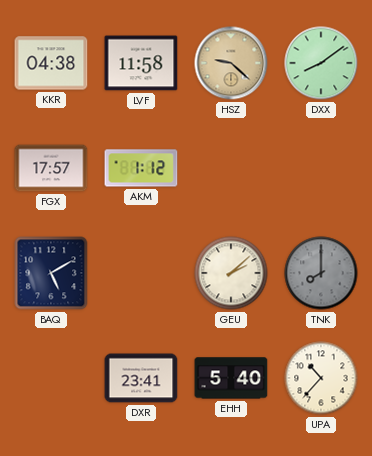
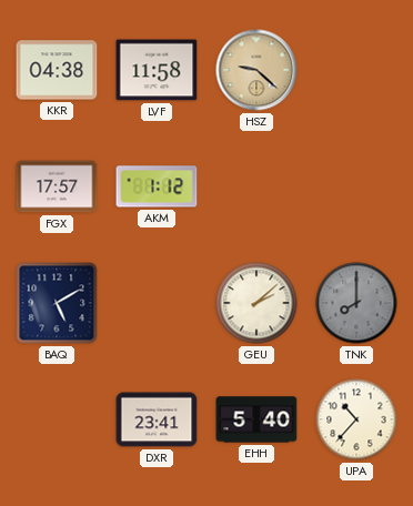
DXX: 8:09 -> none (321, 63)
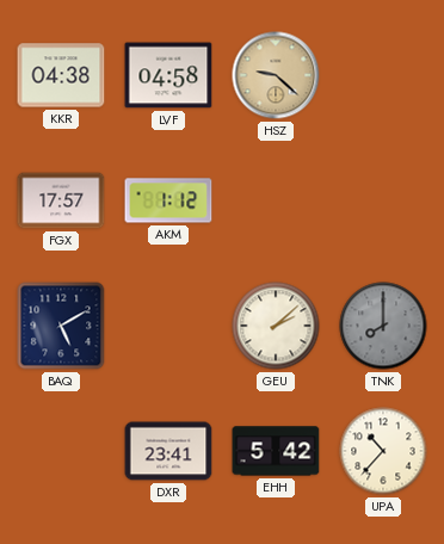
LVF: 11:58 -> 04:58 (168, 75)
EHH: 5:40 -> 5:42 (276, 451)
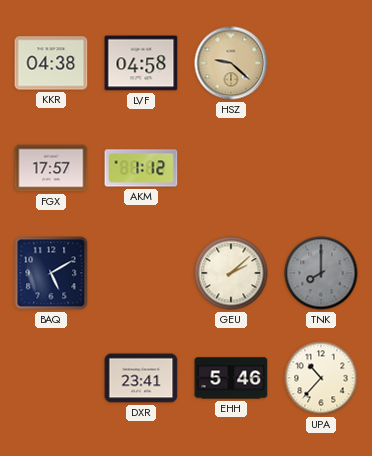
EHH: 5:42 -> 5:46 (231, 378)
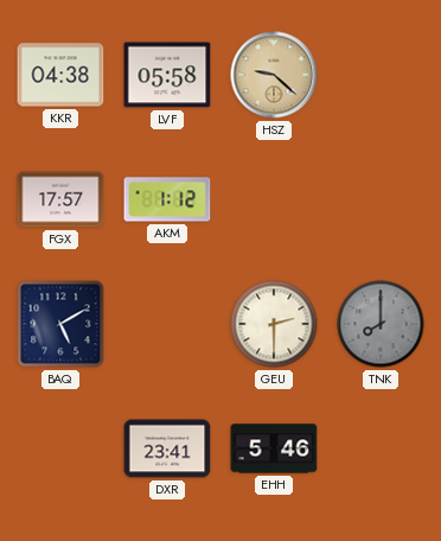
LVF: 04:58 -> 05:58 (167, 75)
GEU: 2:08 -> 2:30 (274, 324)
UPA: 10:37 -> none (321, 378)
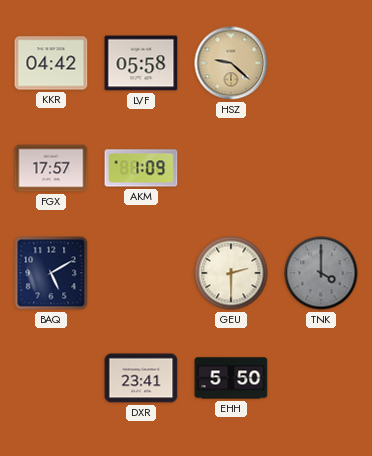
KKR: 04:38 -> 04:42 (51, 63)
AKM: 1:12 -> 1:09 (141, 168)
TNK: 8:00 -> 4:00 (321, 273)
EHH: 5:46 -> 5:50 (231, 378)
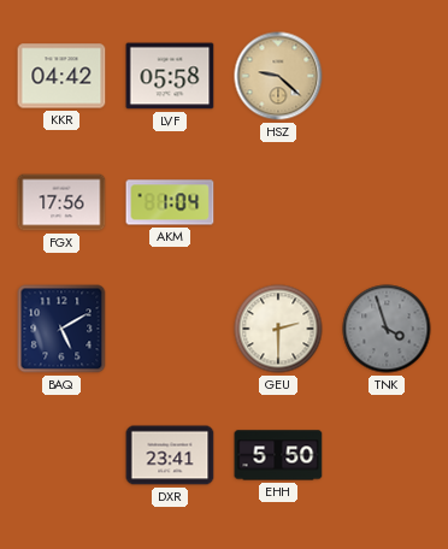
FGX: 17:57 -> 17:56 (61, 202)
AKM: 1:09 -> 1:04 (170, 202)
TNK: 4:00 -> 3:57 (387, 329)
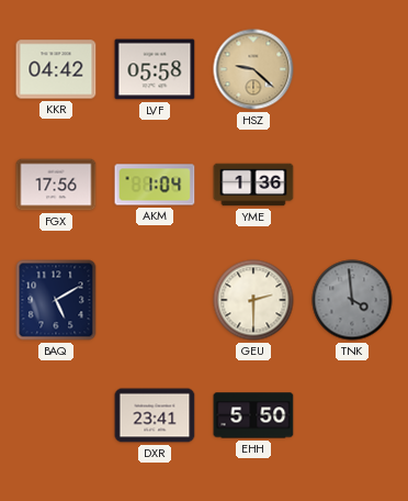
YME: none -> 1:36 (253, 185)
TNK: 3:57 -> 3:59 (352, 300)
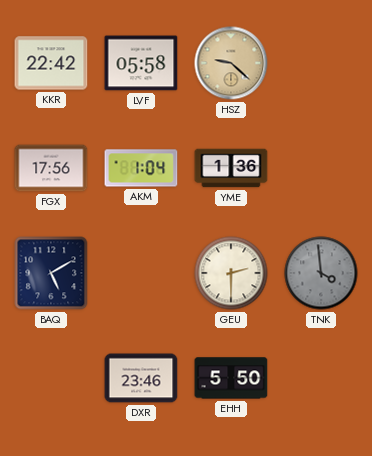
KKR: 04:42 -> 22:42 (51, 63)
DXR: 23:41 -> 23:46 (141, 378)
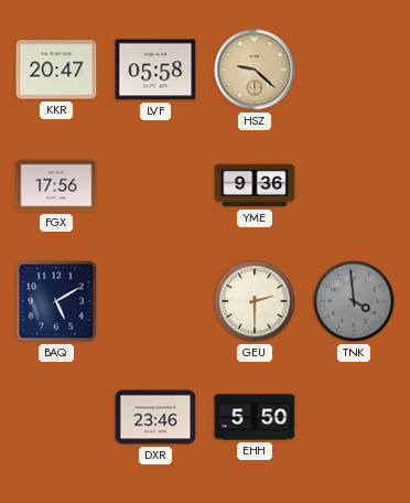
KKR: 22:42 -> 20:47 (56, 69)
AKM: 1:04 -> none (141, 168)
YME: 1:36 -> 9:36 (255, 185)
